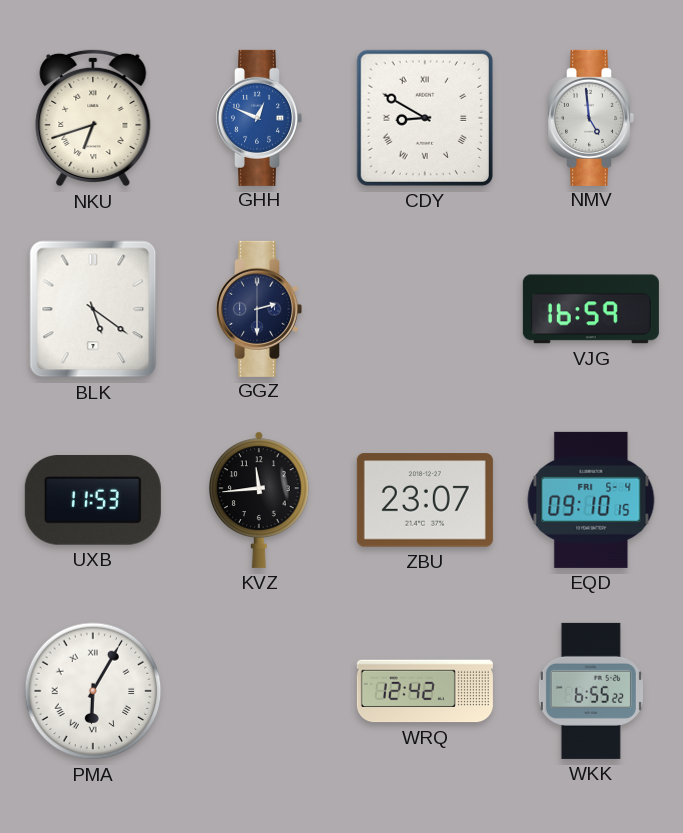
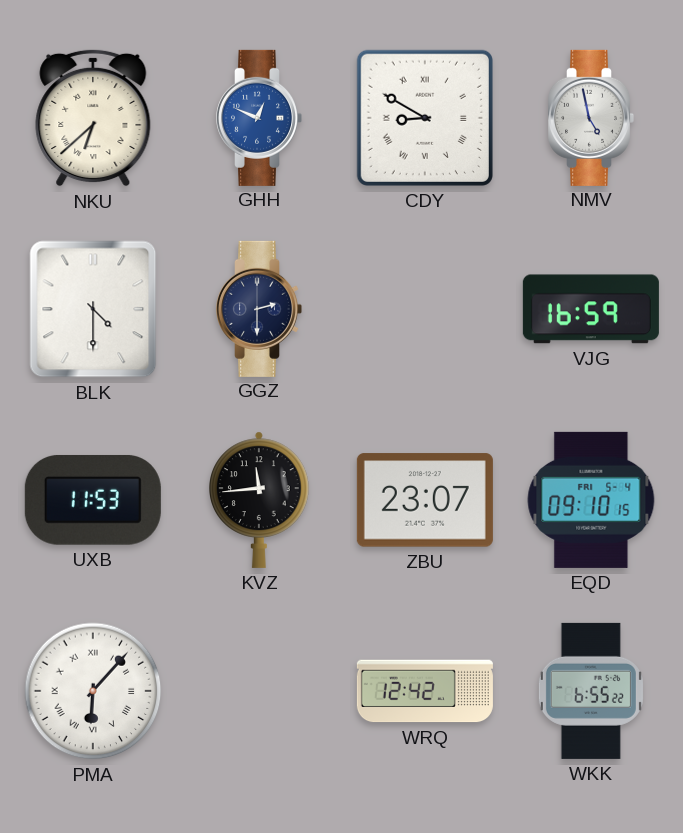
NKU: 6:42 -> 6:38 (93, 118)
NMV: 4:59 -> 4:58 (592, 118)
BLK: 5:21 -> 4:30 (93, 309)
PMA: 6:05 -> 6:07 (93, 691)
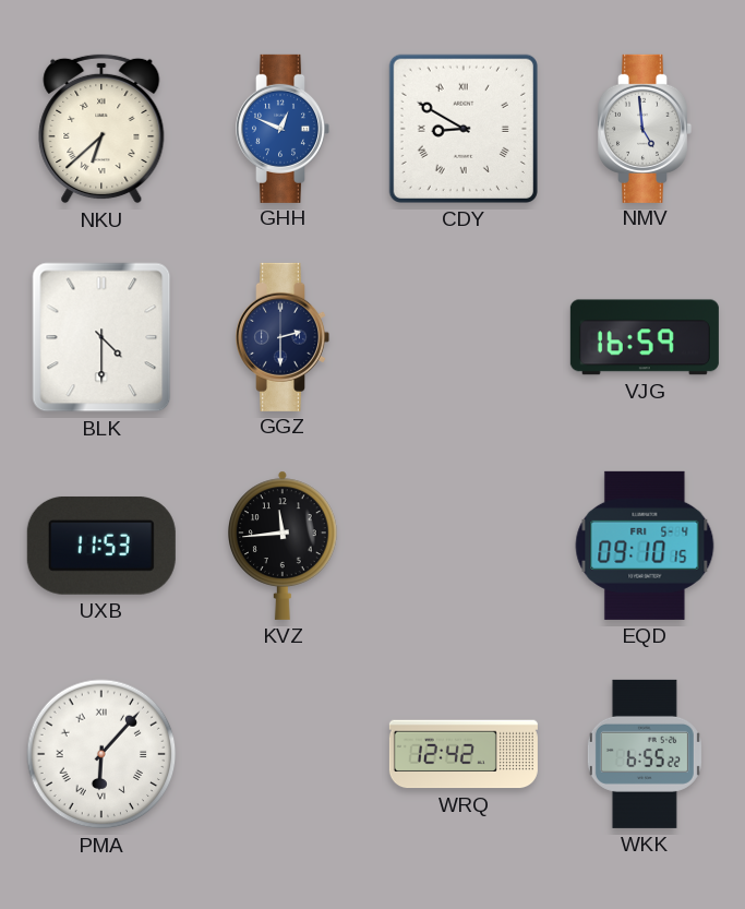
NMV: 4:58 -> 4:59 (646, 129)
ZBU: 23:07 -> none (425, 500)
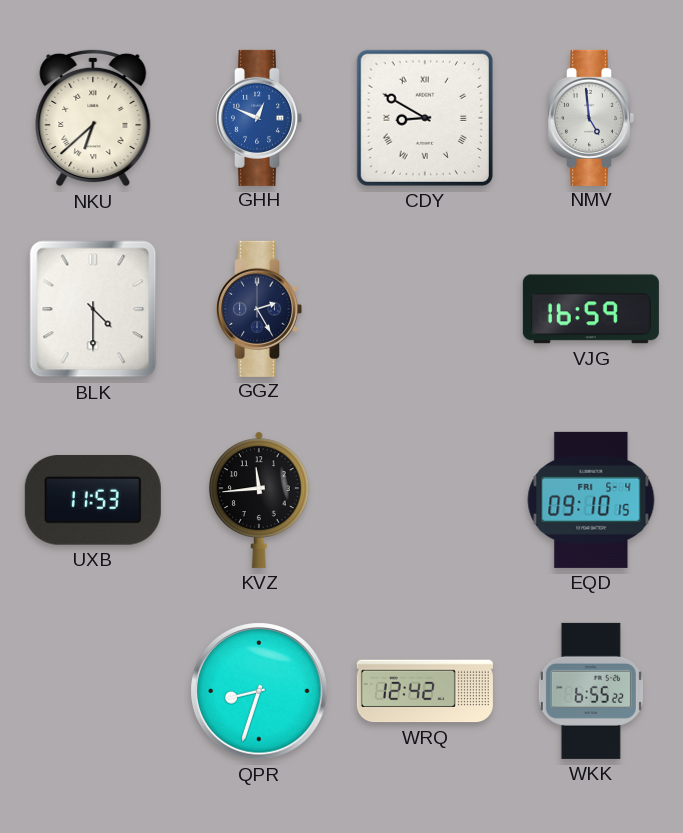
GGZ: 2:30 -> 2:25 (260, 309)
PMA: 6:07 -> none (101, 754)
QPR: none -> 8:33 (259, 691)
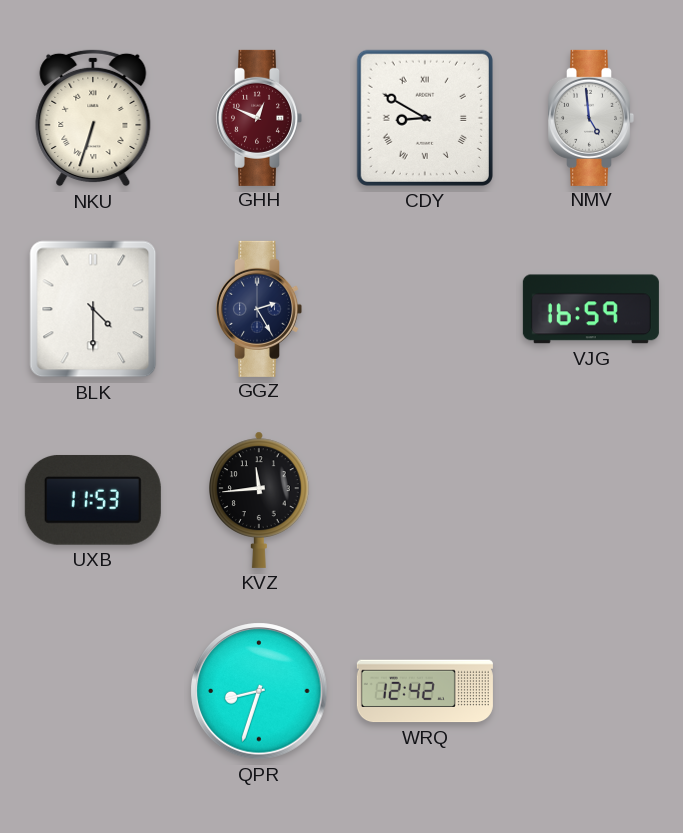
NKU: 6:38 -> 6:33 (93, 118)
GHH dial: blue -> burgundy (260, 118)
EQD: 09:10 -> none (591, 500)
WKK: 6:55 -> none (591, 691)
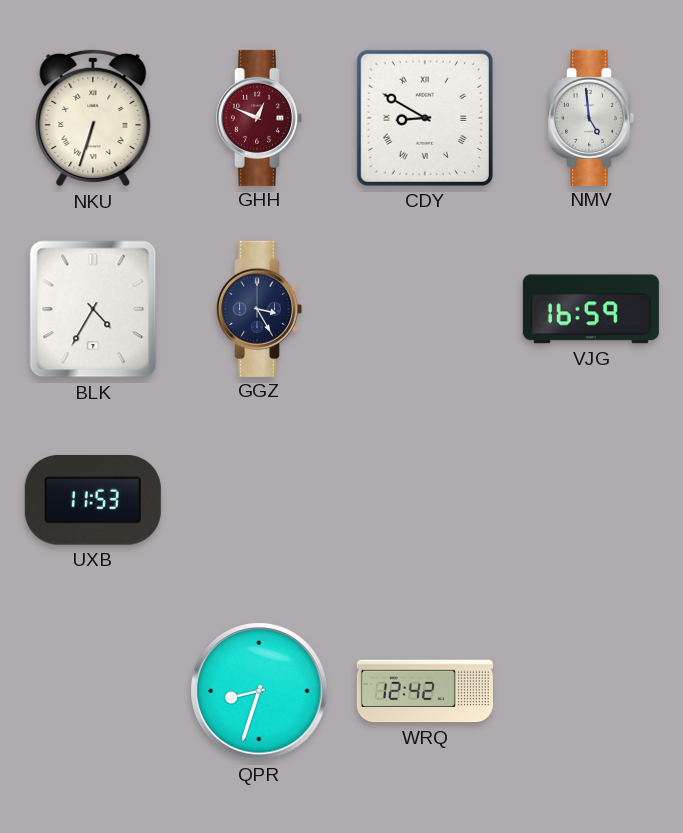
BLK: 4:30 -> 4:35 (93, 309)
GGZ: 2:25 -> 3:25 (260, 309)
KVZ: 11:44 -> none (260, 500)
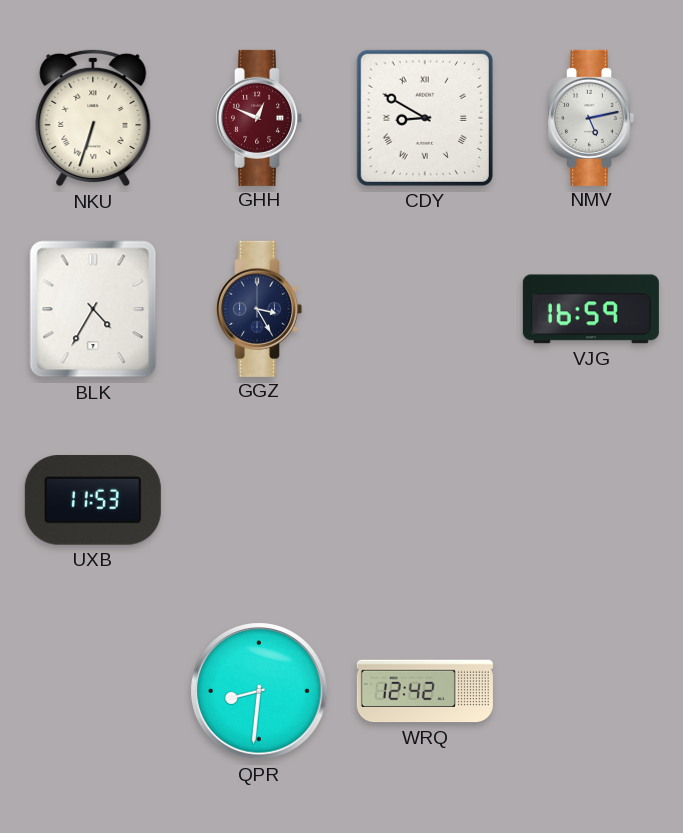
NMV: 4:59 -> 5:13 (592, 118)
QPR: 8:33 -> 8:31 (259, 691)
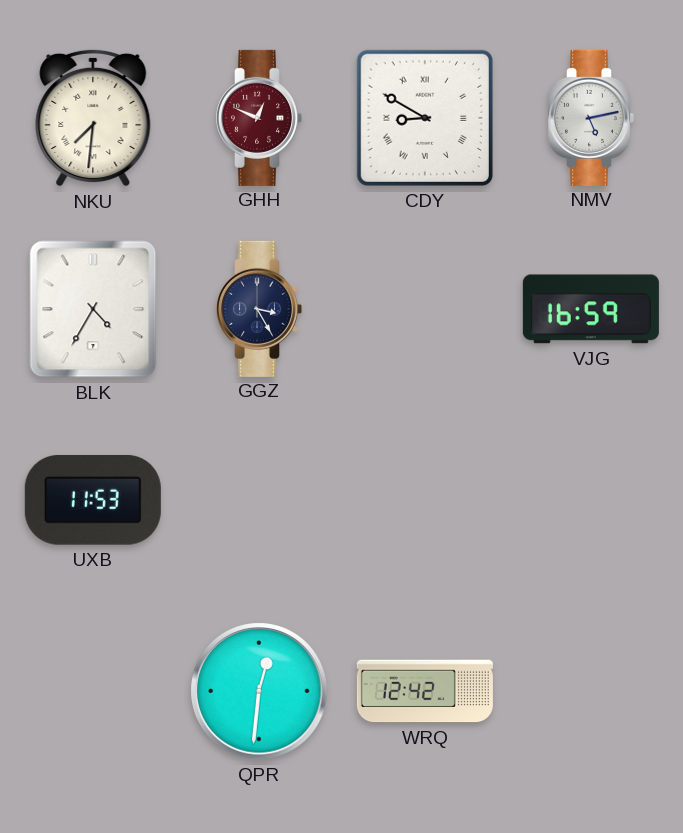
NKU: 6:33 -> 7:31 (93, 118)
QPR: 8:31 -> 12:31 (259, 691)
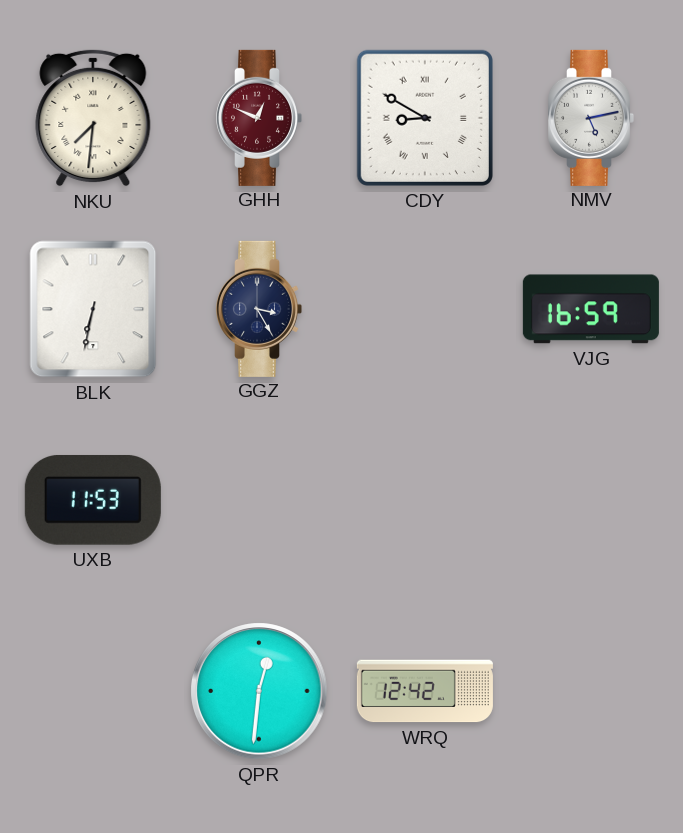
BLK: 4:35 -> 6:32 (93, 309)
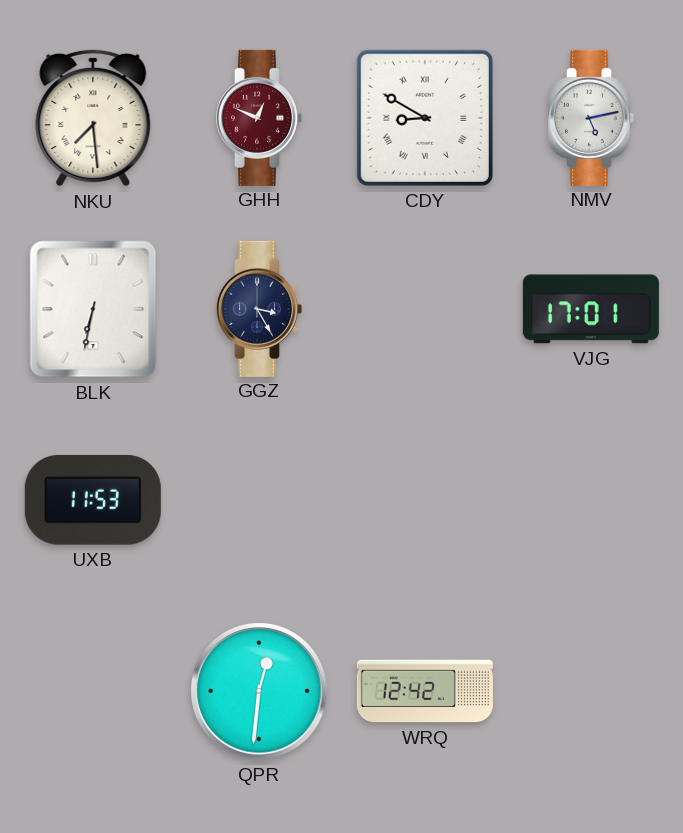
NKU: 7:31 -> 7:29 (93, 118)
VJG: 16:59 -> 17:01 (591, 309)
